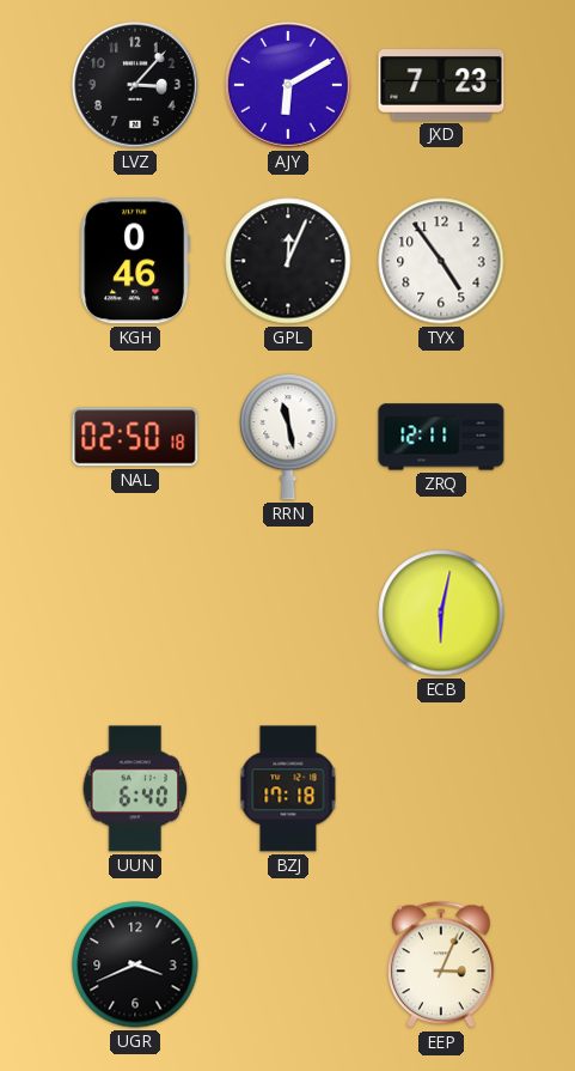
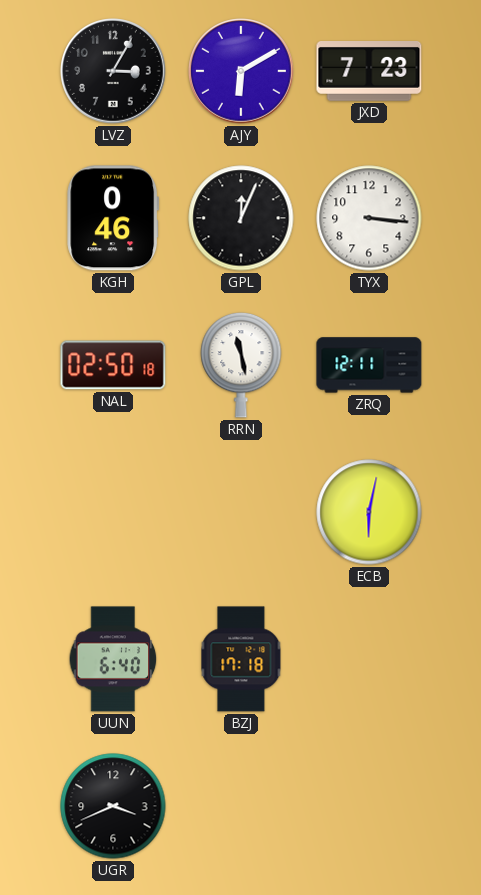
LVZ: 3:07 -> 3:05 (114, 72)
TYX: 4:54 -> 3:16 (369, 218)
EEP: 3:04 -> none (442, 966)
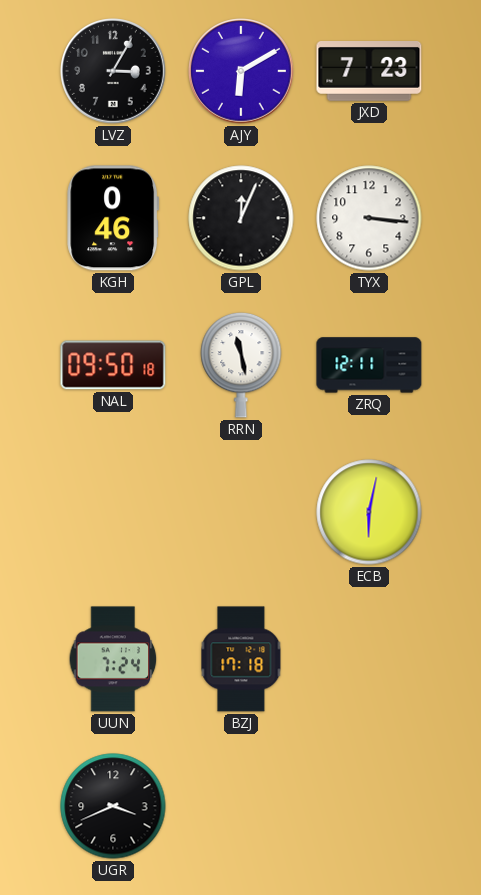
NAL: 02:50 -> 09:50 (113, 365)
UUN: 6:40 -> 7:24 (113, 659)
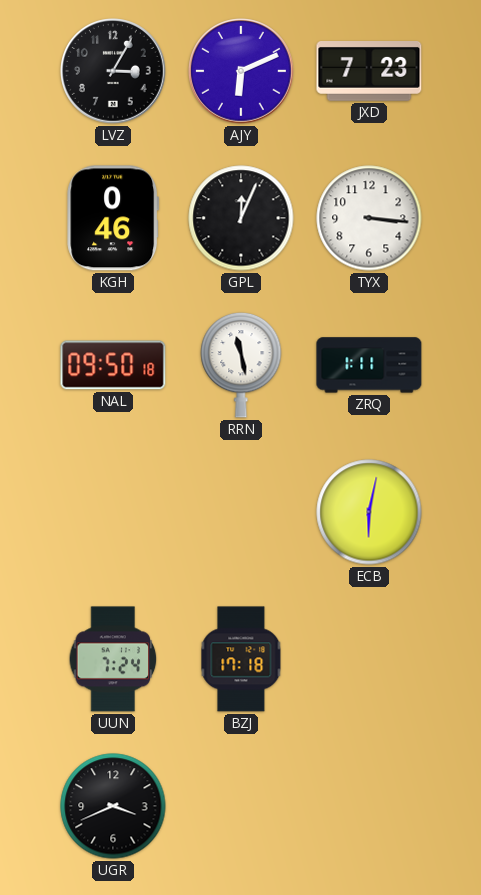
AJY: 6:10 -> 6:11 (242, 72)
ZRQ: 12:11 -> 1:11 (369, 365)
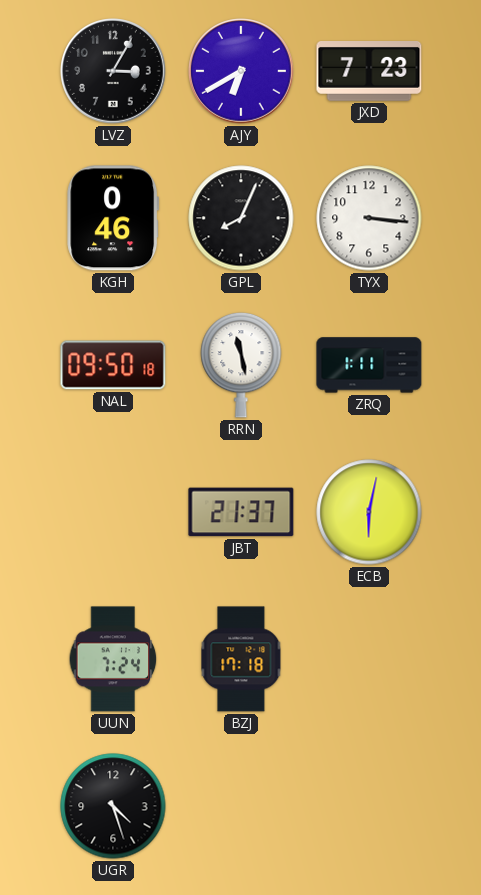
AJY: 6:11 -> 6:40 (242, 72)
GPL: 12:04 -> 8:04 (241, 218)
JBT: none -> 21:37 (241, 512)
UGR: 3:41 -> 4:27 (113, 806)
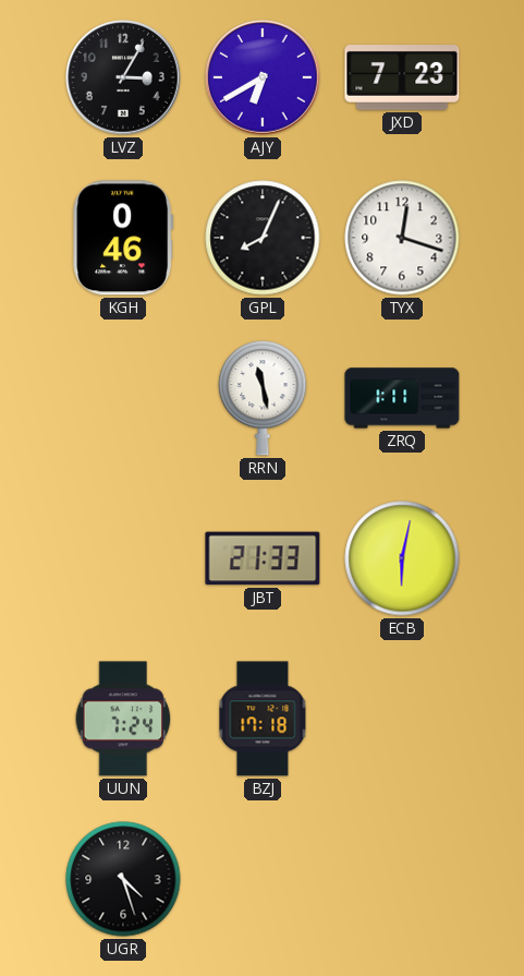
TYX: 3:16 -> 12:18 (402, 238)
NAL: 09:50 -> none (113, 365)
JBT: 21:37 -> 21:33 (263, 558)
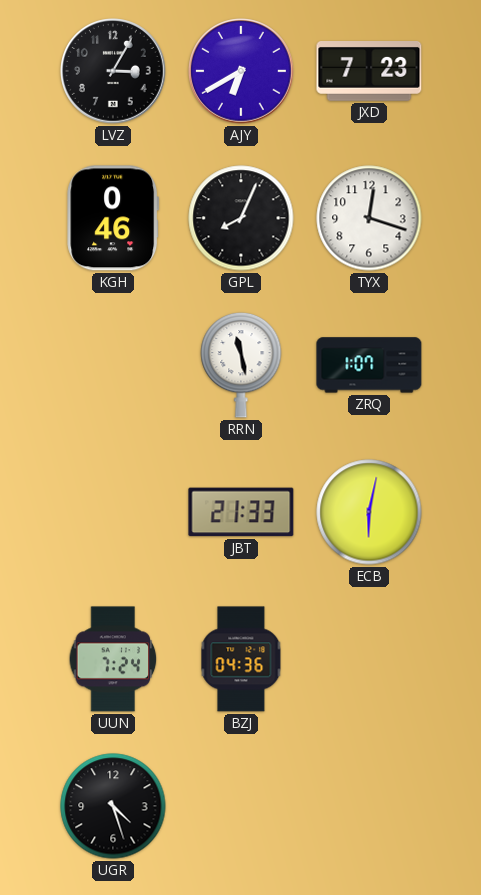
ZRQ: 1:11 -> 1:07 (369, 365)
BZJ: 17:18 -> 04:36 (241, 659)
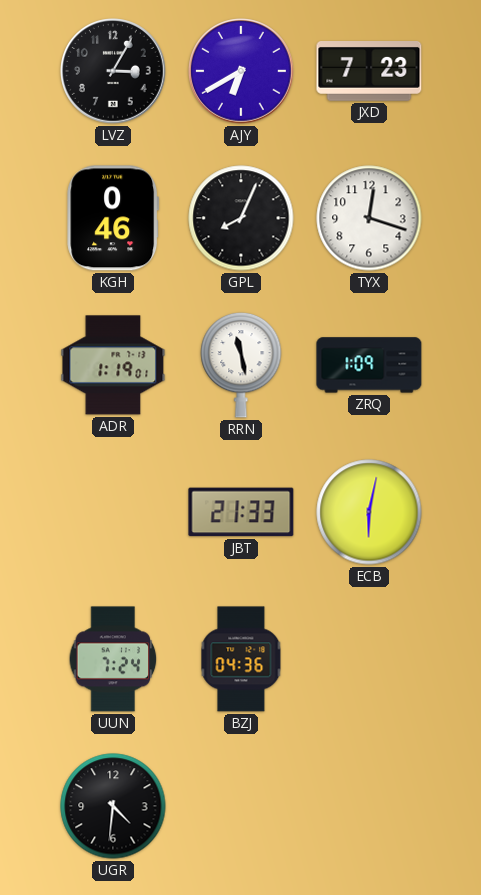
ADR: none -> 1:19 (113, 365)
ZRQ: 1:07 -> 1:09 (369, 365)
UGR: 4:27 -> 4:31 (113, 806)
